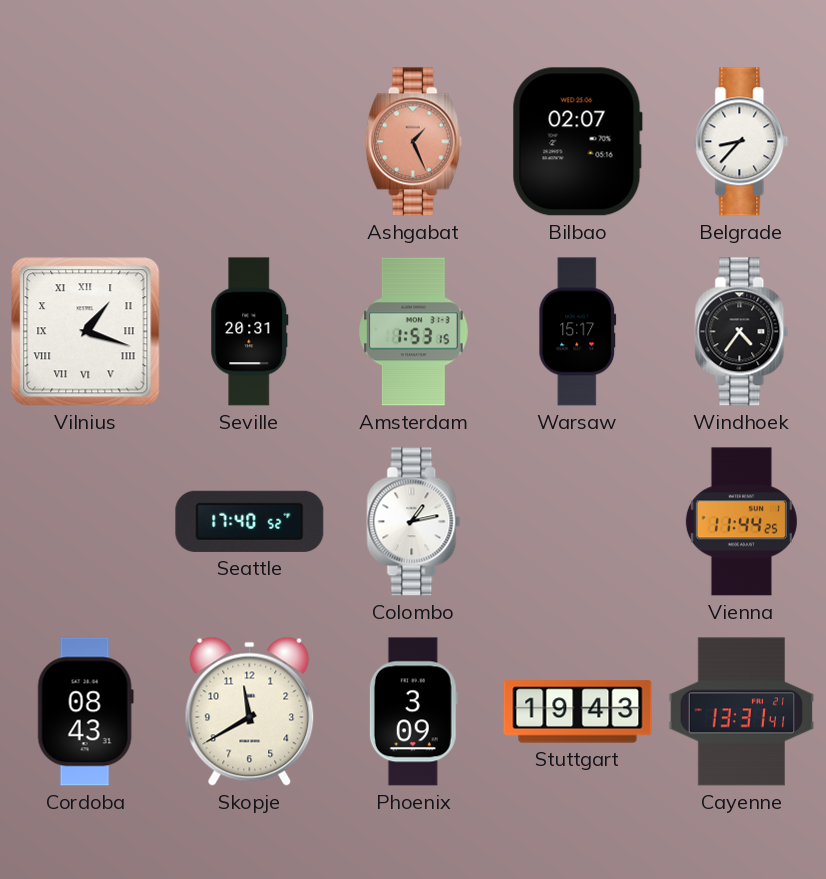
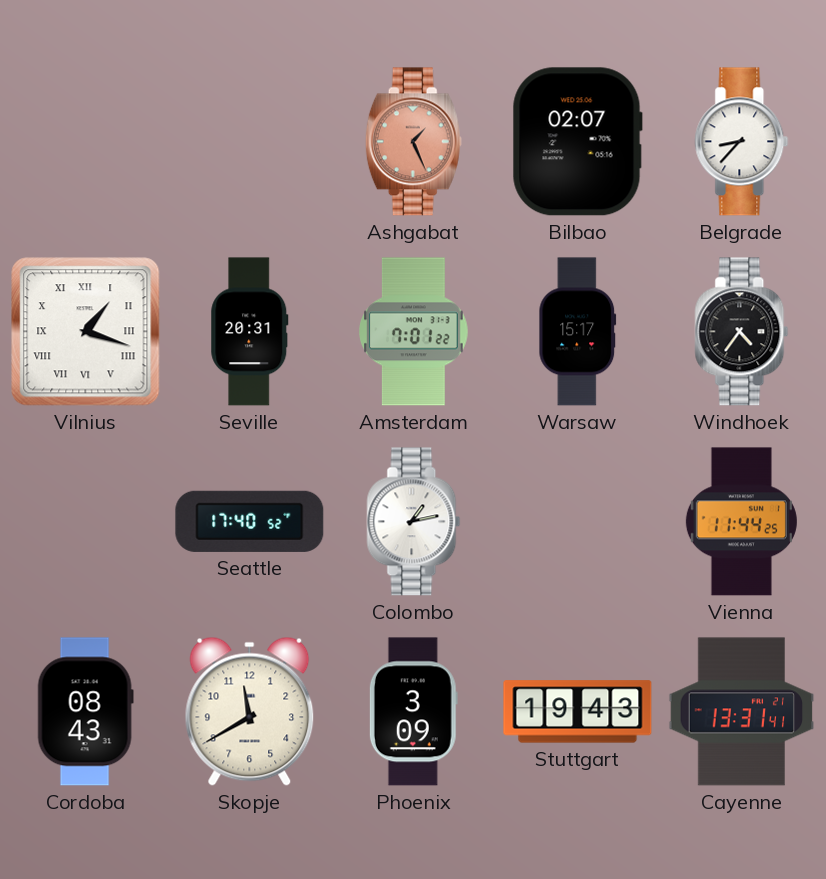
Amsterdam: 1:53 -> 7:01 (414, 332)
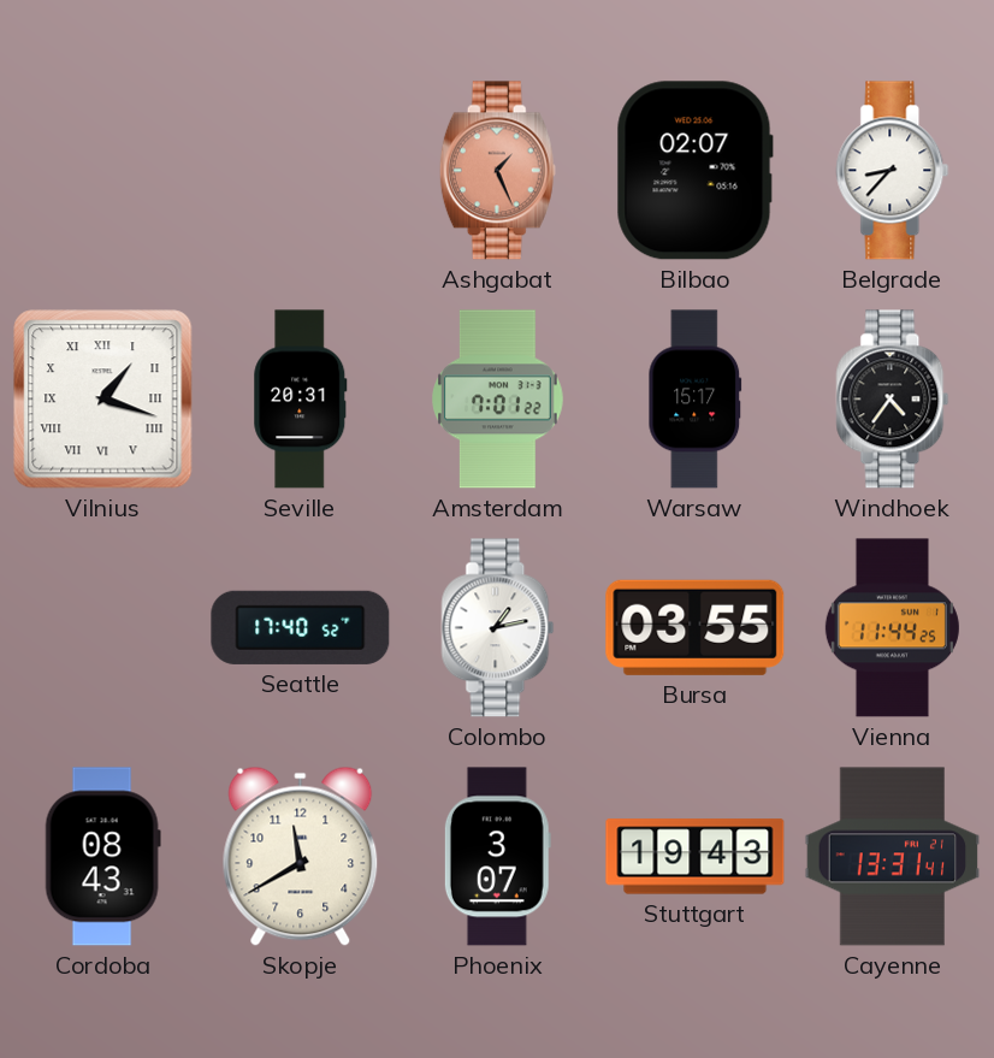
Bursa: none -> 03:55 (696, 627)
Phoenix: 3:09 -> 3:07 (497, 857)
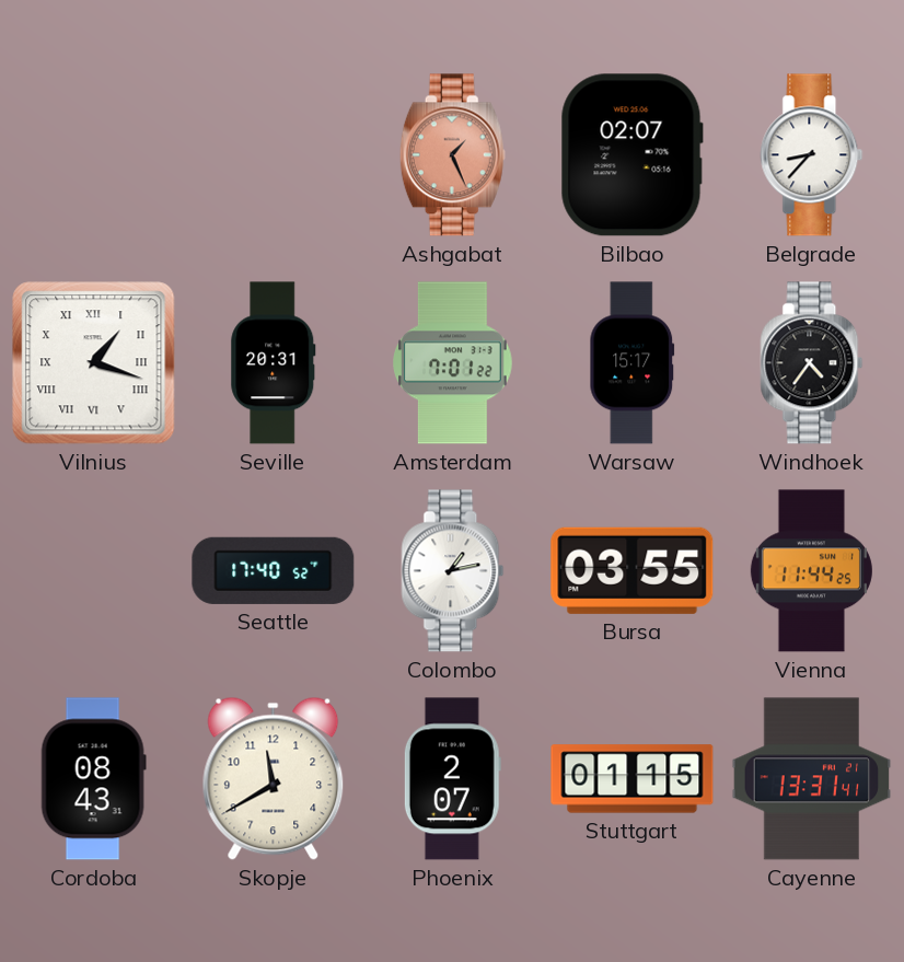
Phoenix: 3:07 -> 2:07 (452, 779)
Stuttgart: 19:43 -> 01:15 (633, 779)
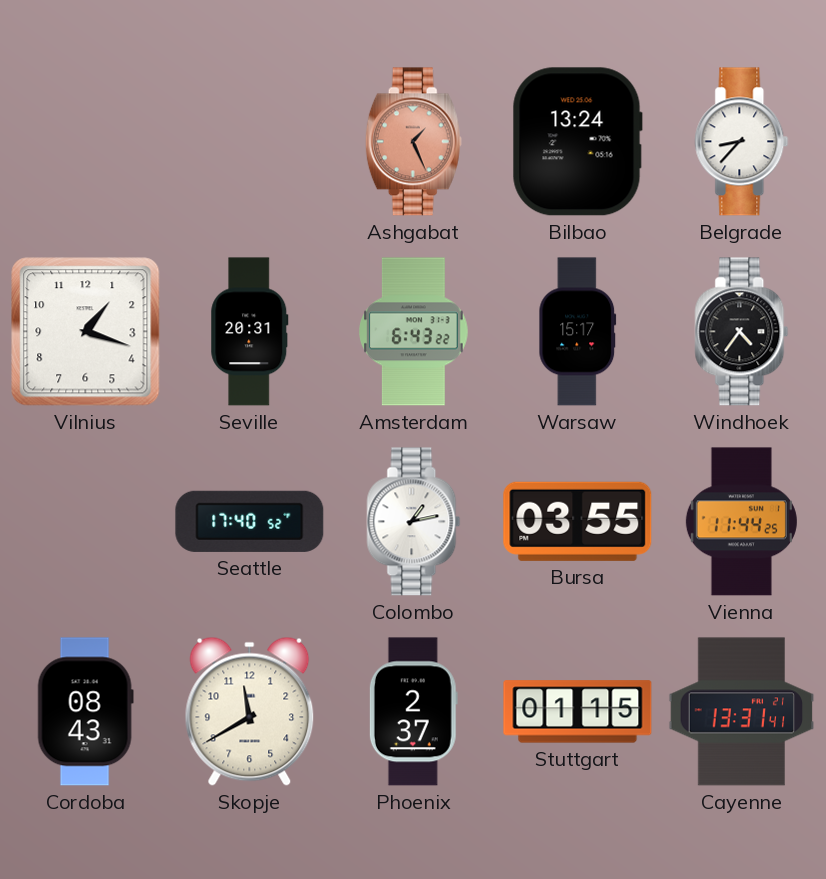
Bilbao: 02:07 -> 13:24 (577, 142)
Vilnius numerals: Roman -> Arabic (86, 332)
Amsterdam: 7:01 -> 6:43 (414, 332)
Phoenix: 2:07 -> 2:37 (413, 712)
